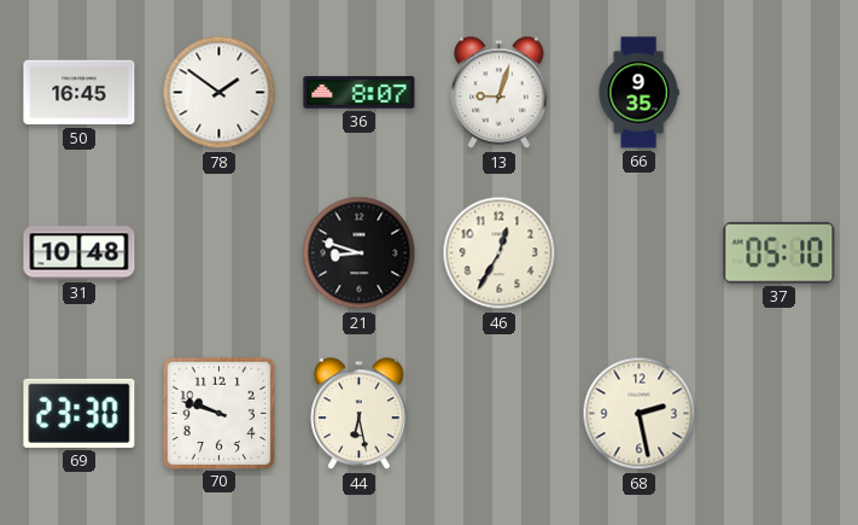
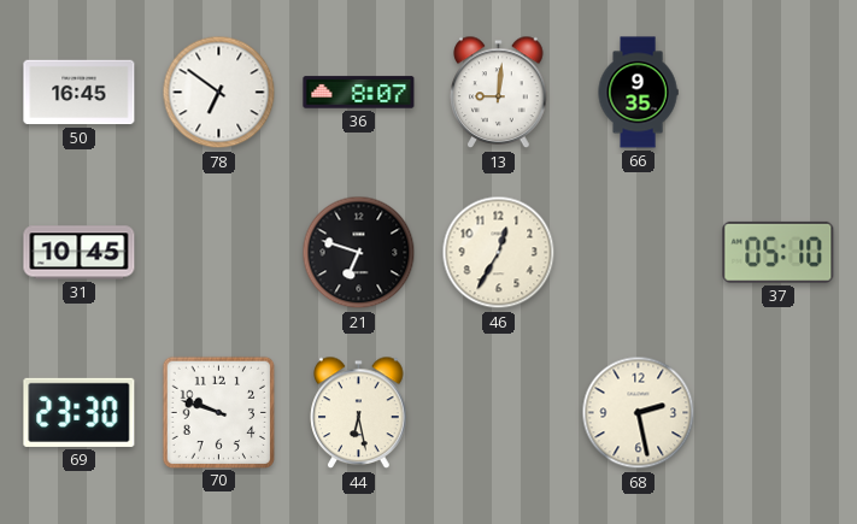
78: 1:51 -> 6:51 (219, 93)
13: 9:03 -> 9:01 (499, 93)
31: 10:48 -> 10:45 (80, 253)
21: 8:48 -> 6:48 (359, 253)
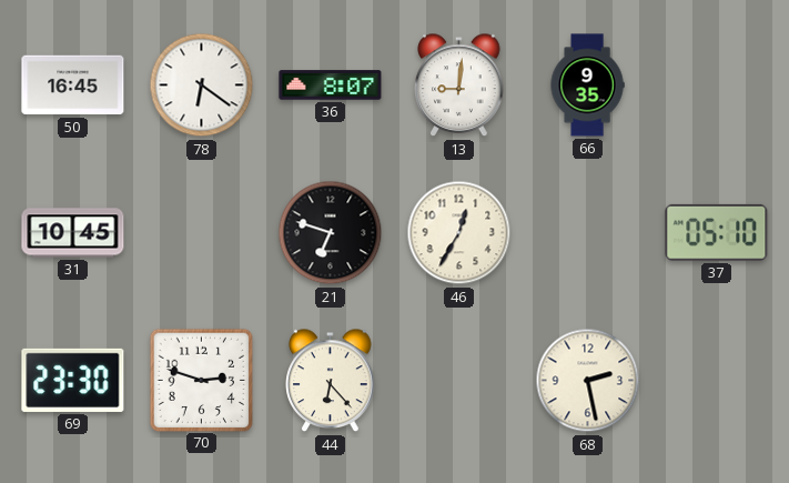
78: 6:51 -> 6:21 (202, 85)
70: 9:48 -> 2:48 (201, 380)
44: 6:28 -> 6:23 (331, 381)
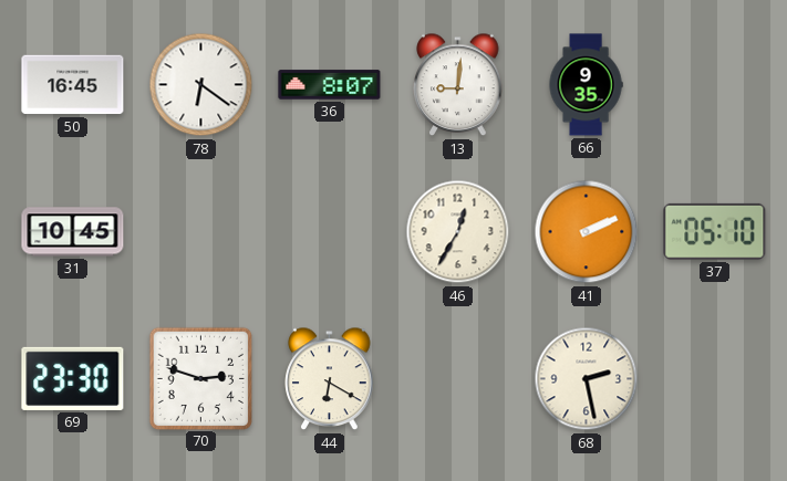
21: 6:48 -> none (331, 233)
41: none -> 2:11 (587, 232)
44: 6:23 -> 6:20 (330, 379)
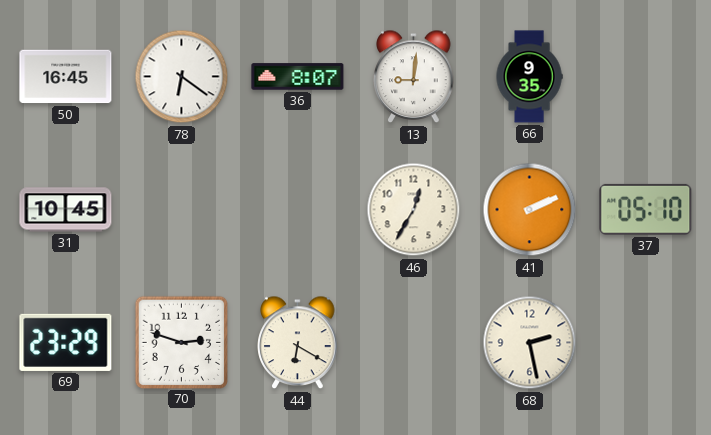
69: 23:30 -> 23:29 (66, 342)
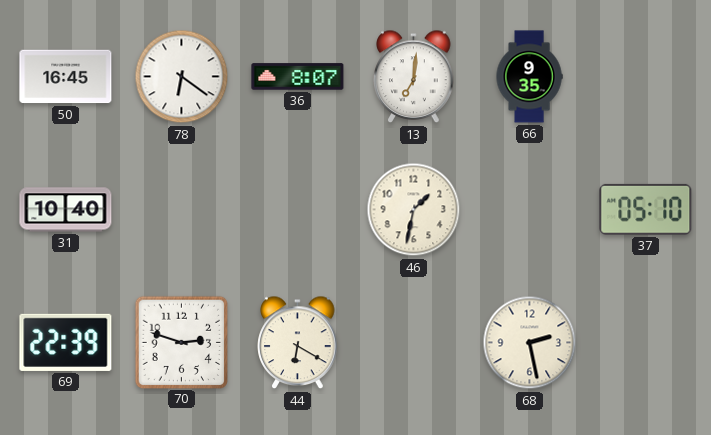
13: 9:01 -> 7:01 (414, 77)
31: 10:45 -> 10:40 (66, 210)
46: 12:35 -> 1:32 (414, 210)
41: 2:11 -> none (530, 210)
69: 23:29 -> 22:39 (66, 342)
